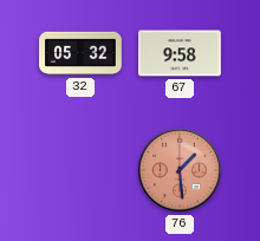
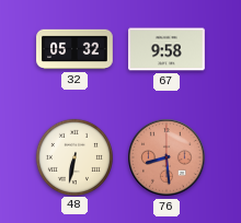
48: none -> 6:32 (73, 156)
76: 1:29 -> 8:29 (167, 157)
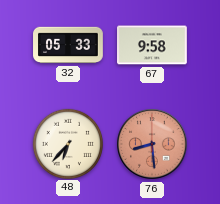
32: 05:32 -> 05:33 (68, 45)
48: 6:32 -> 6:37 (67, 143)
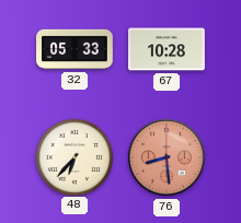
67: 9:58 -> 10:28 (168, 49)
